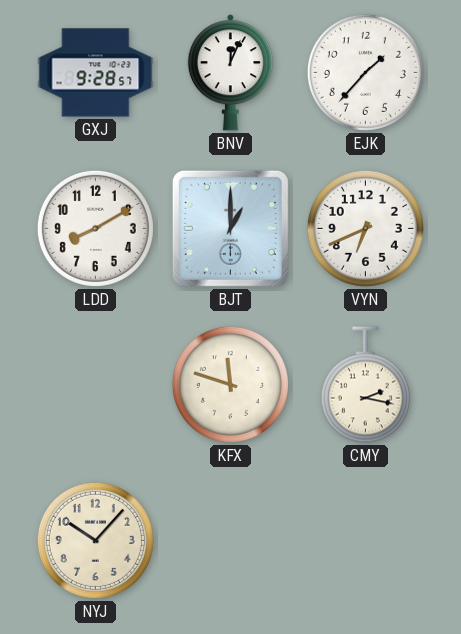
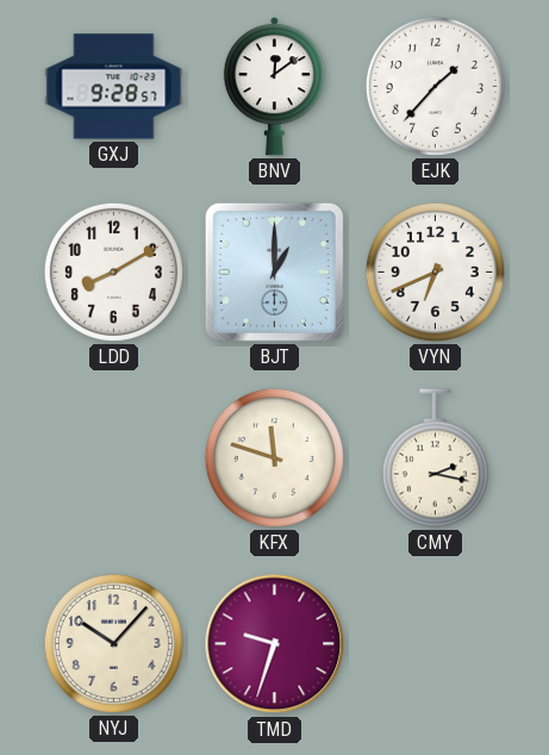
BNV: 12:04 -> 12:09 (274, 87)
TMD: none -> 9:33 (275, 644)
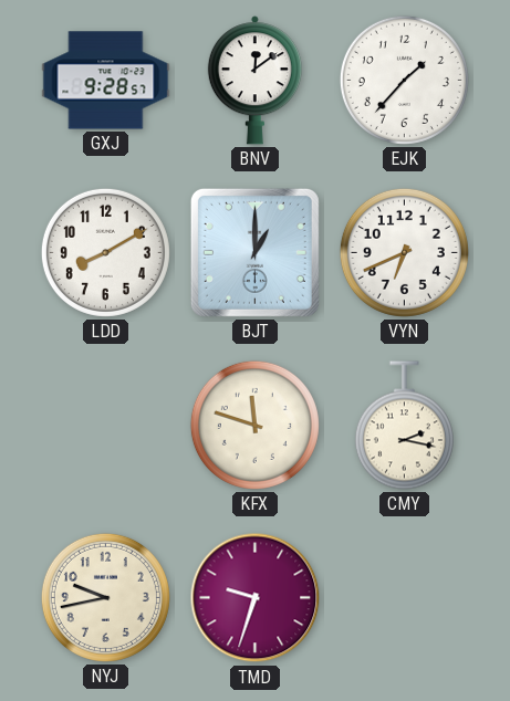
NYJ: 10:07 -> 9:43 (105, 597)
